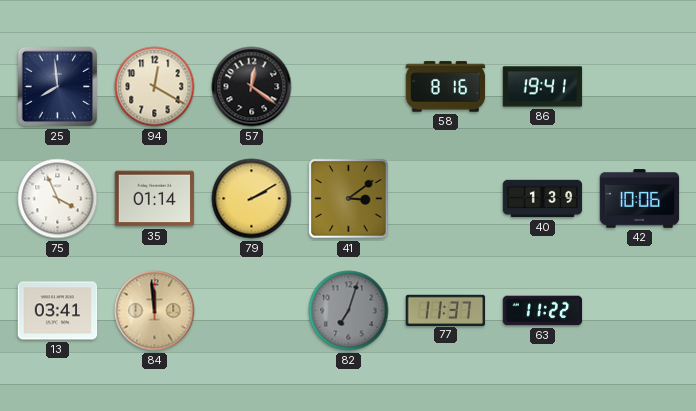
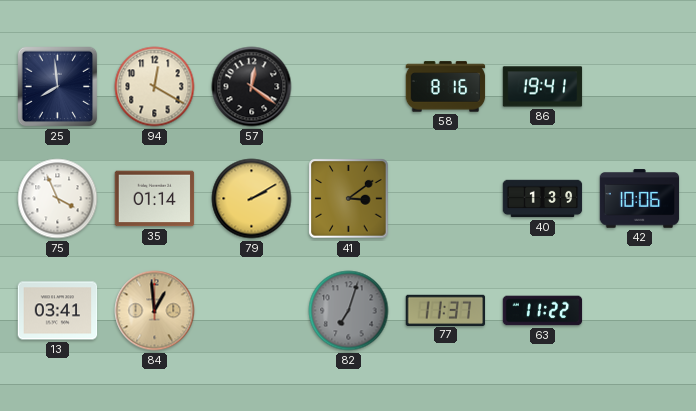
84: 11:59 -> 12:59 (155, 311)
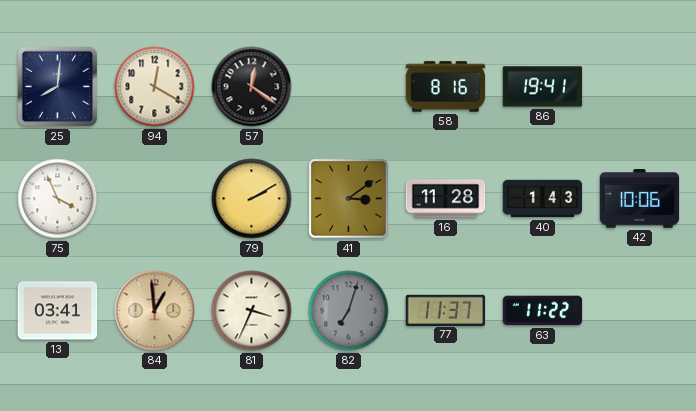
25: 7:59 -> 8:01 (58, 87)
35: 01:14 -> none (155, 199)
16: none -> 11:28 (446, 199)
40: 1:39 -> 1:43 (543, 199)
81: none -> 3:34 (252, 311)
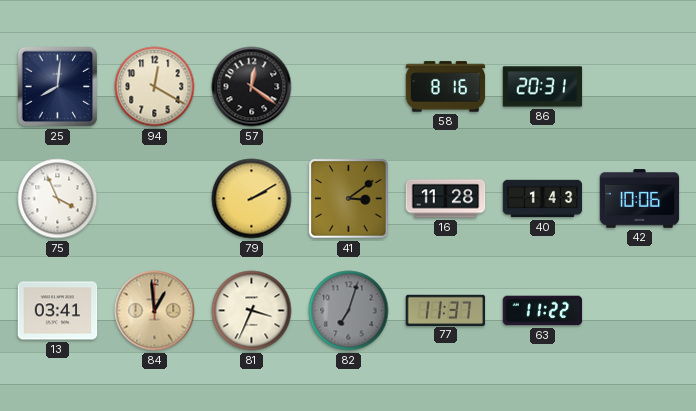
86: 19:41 -> 20:31 (543, 87)
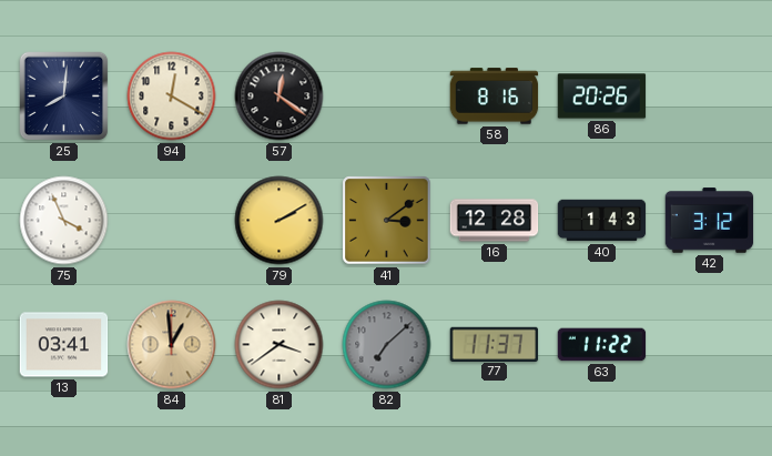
86: 20:31 -> 20:26 (602, 97)
16: 11:28 -> 12:28 (495, 221)
42: 10:06 -> 3:12 (710, 221)
81: 3:34 -> 3:39 (280, 345)
82: 7:03 -> 7:08 (387, 345)
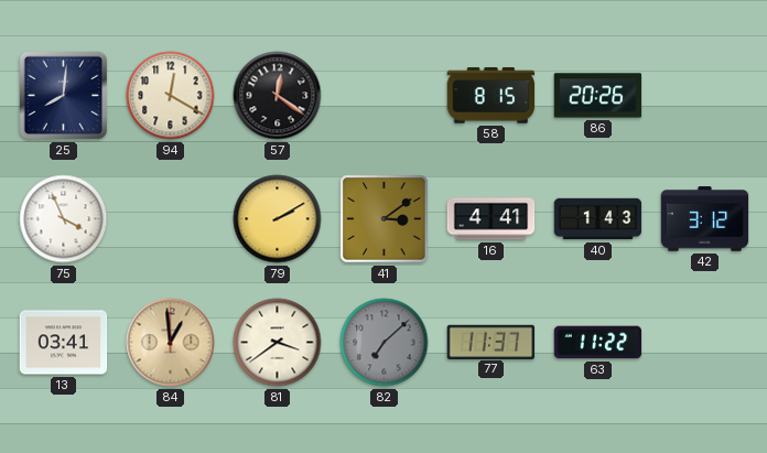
58: 8:16 -> 8:15 (491, 96)
16: 12:28 -> 4:41 (491, 219)
